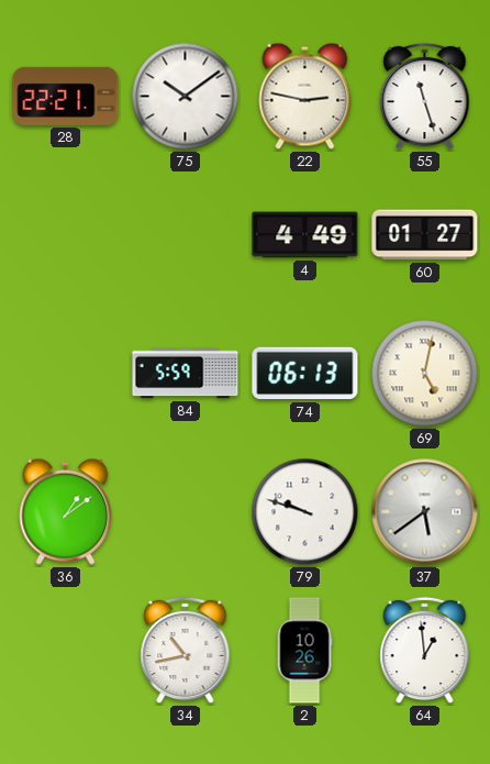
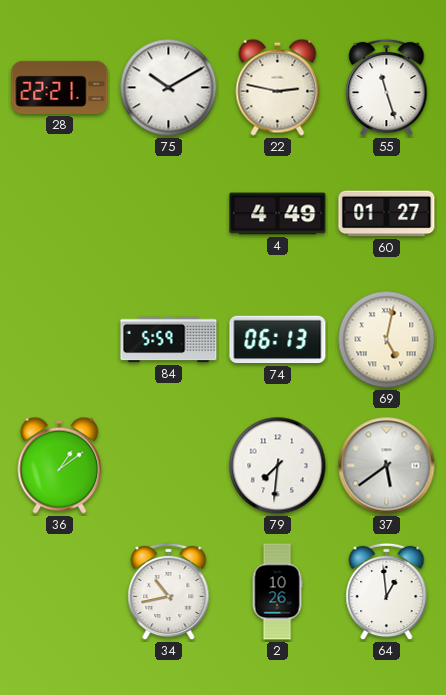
75: 10:09 -> 10:10 (169, 88)
79: 9:48 -> 7:31 (278, 466)
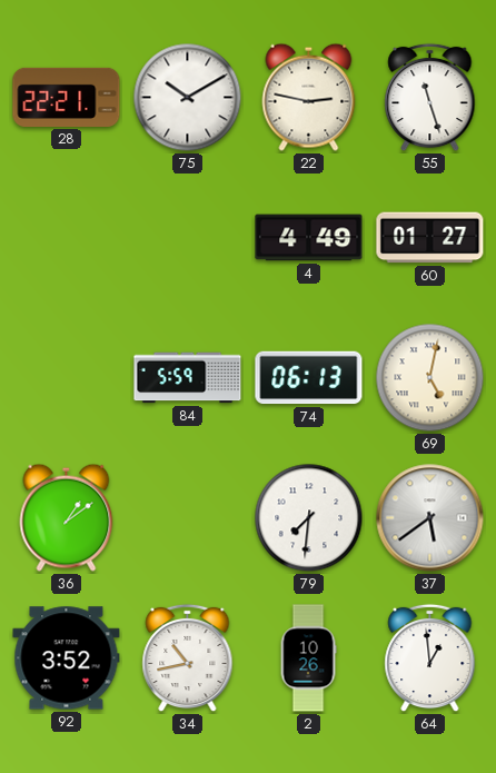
92: none -> 3:52 (67, 658)
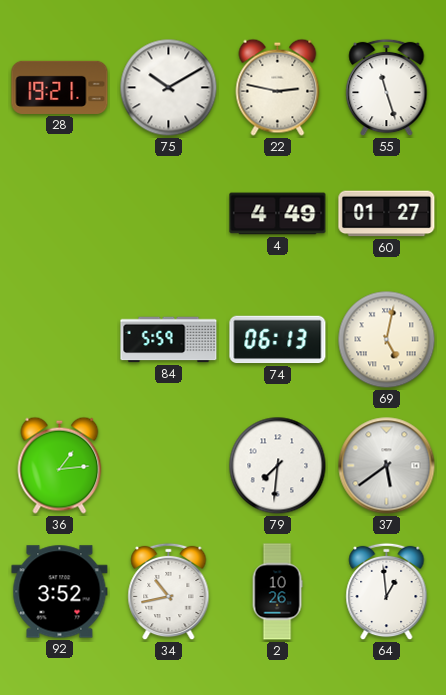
28: 22:21 -> 19:21 (60, 87)
36: 1:09 -> 1:14 (60, 465)
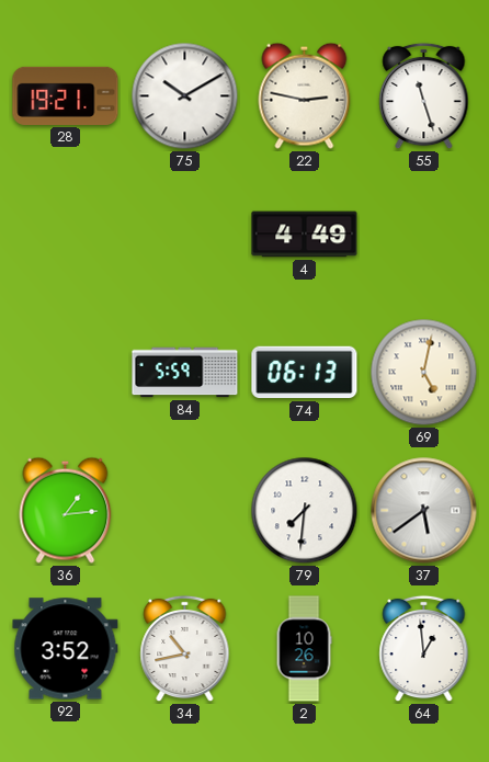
60: 01:27 -> none (387, 214)
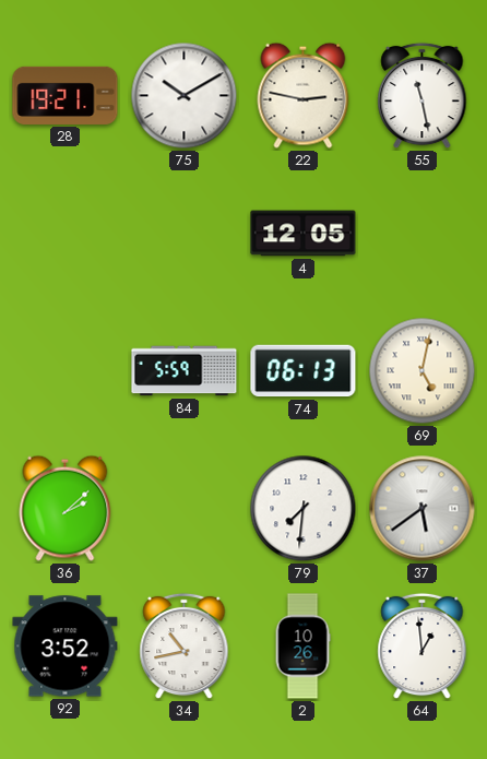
55: 11:27 -> 11:28 (423, 96)
4: 4:49 -> 12:05 (304, 234)
36: 1:14 -> 2:08 (66, 508)
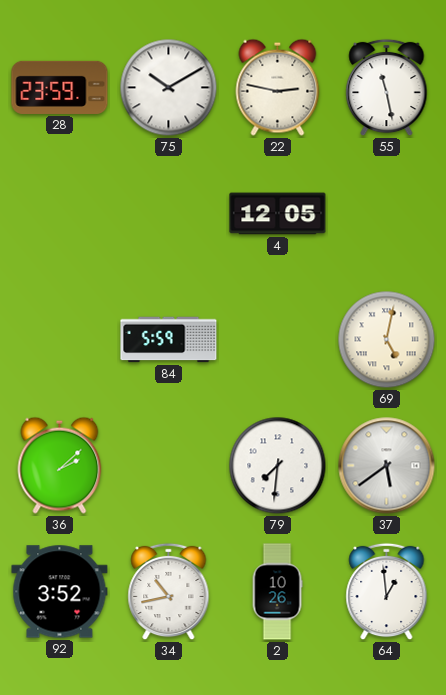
28: 19:21 -> 23:59 (60, 87)
74: 06:13 -> none (304, 371)
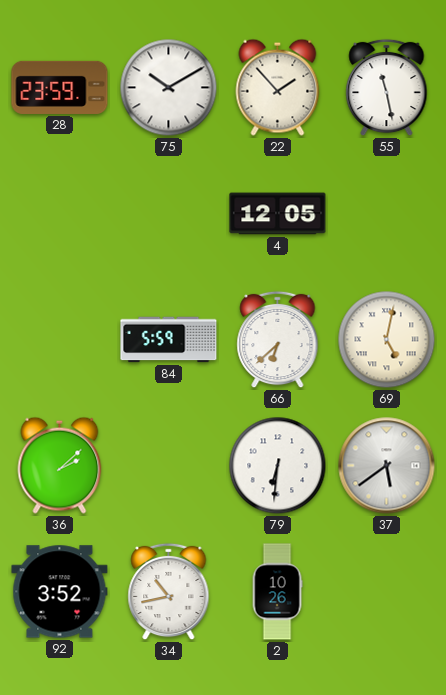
22: 2:47 -> 1:53 (278, 87)
66: none -> 6:38 (278, 340)
79: 7:31 -> 6:31 (278, 466)
64: 12:59 -> none (387, 592)
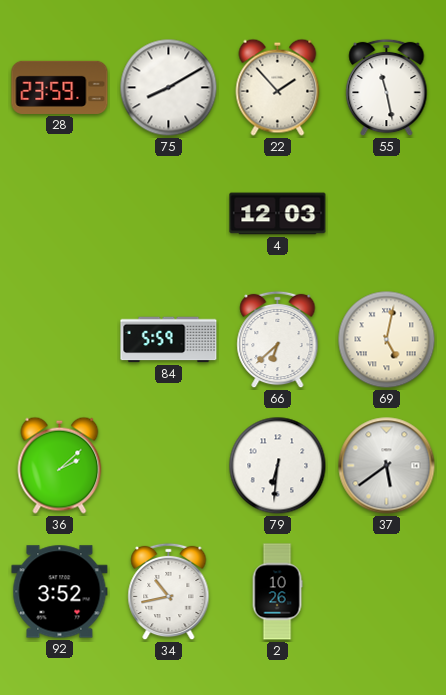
75: 10:10 -> 8:10 (169, 88)
4: 12:05 -> 12:03 (278, 214)
